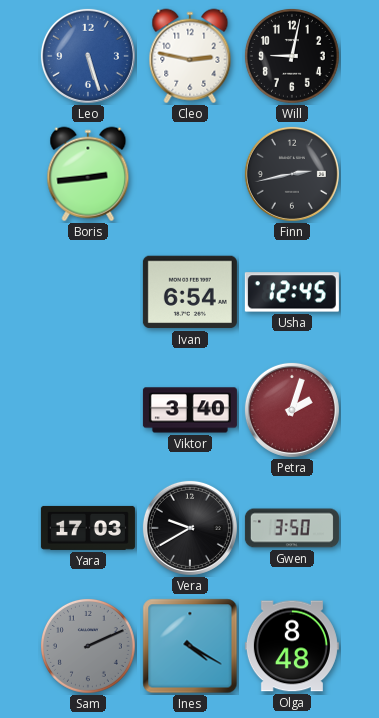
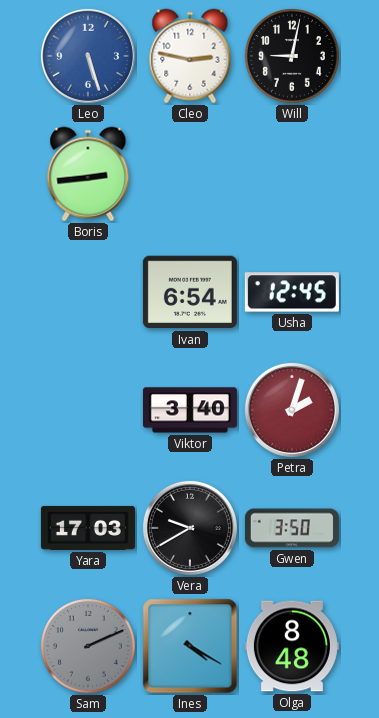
Finn: 2:43 -> none (292, 174)
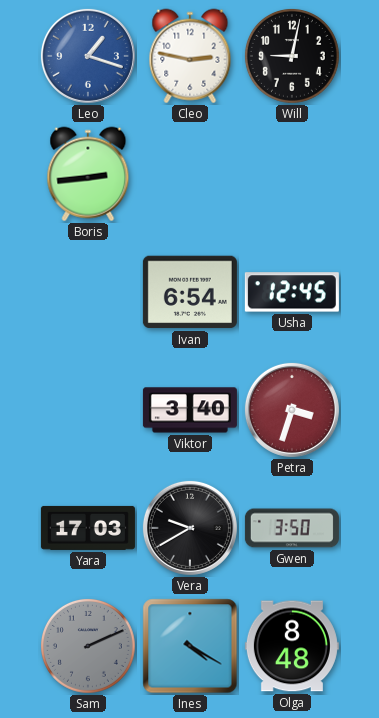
Leo: 5:27 -> 1:18 (88, 56)
Petra: 2:03 -> 3:33 (292, 410)
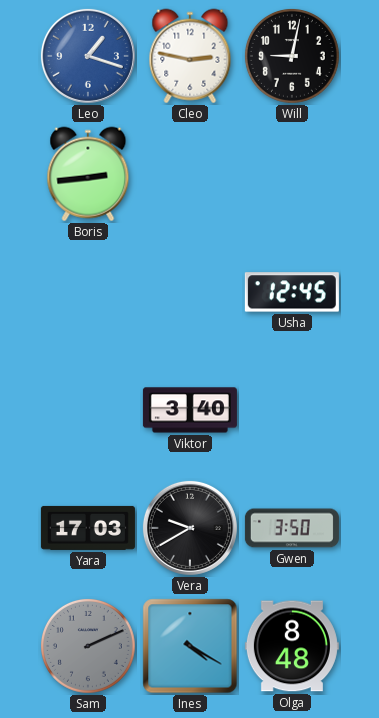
Ivan: 6:54 -> none (190, 292)
Petra: 3:33 -> none (292, 410)
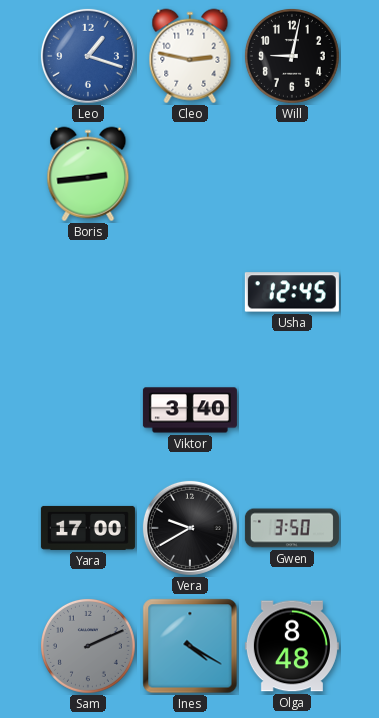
Yara: 17:03 -> 17:00 (88, 528)
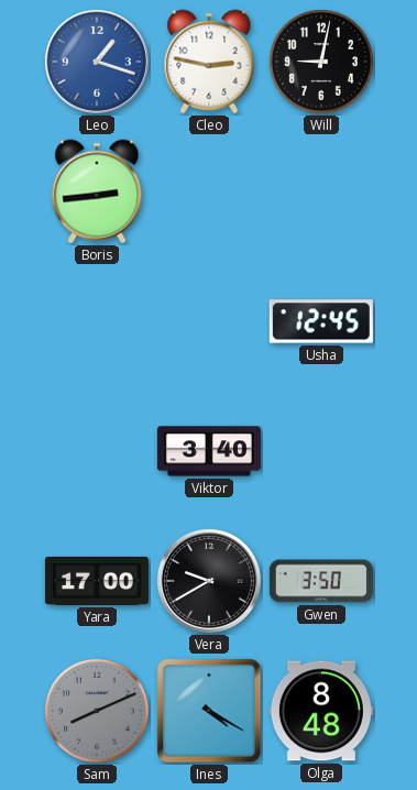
Sam: 2:11 -> 8:11 (97, 711)
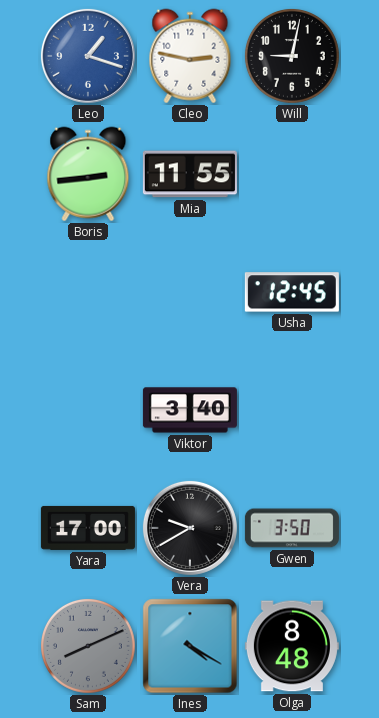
Mia: none -> 11:55 (190, 174)
